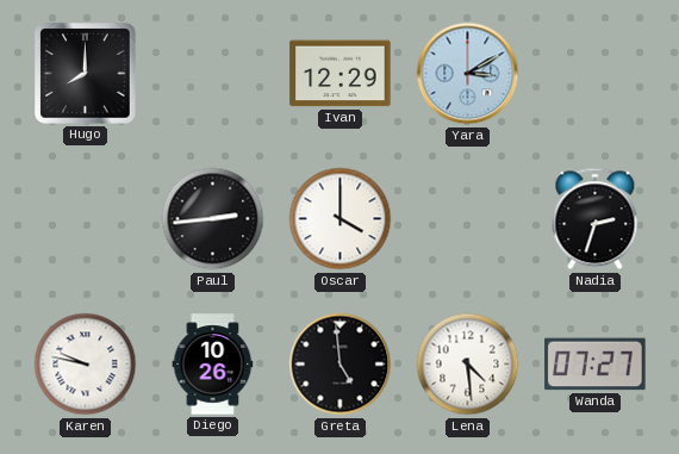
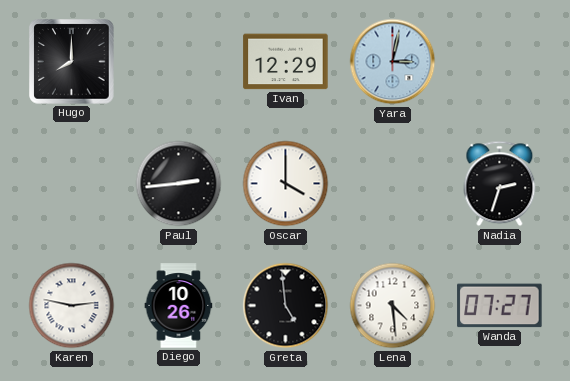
Yara: 3:10 -> 3:02 (393, 62)
Karen: 9:47 -> 2:47 (72, 306)
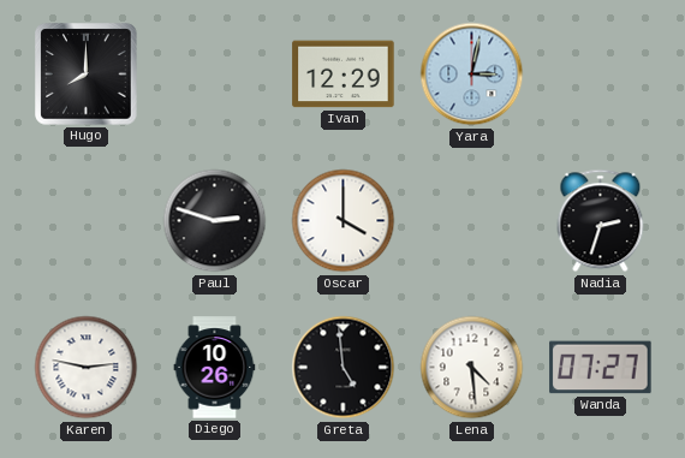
Paul: 2:44 -> 2:48 (215, 221)
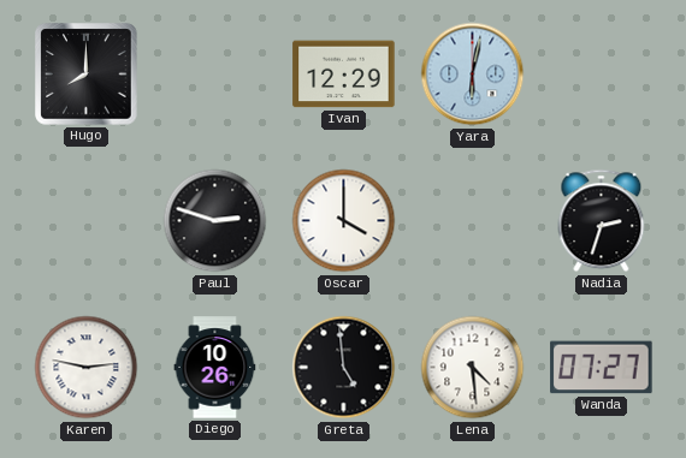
Yara: 3:02 -> 6:02 (473, 75)
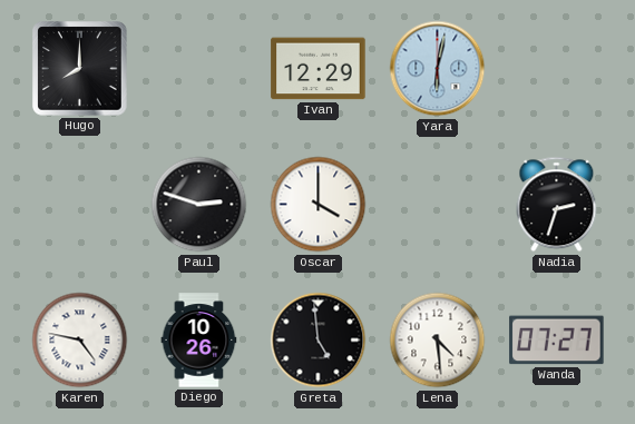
Karen: 2:47 -> 4:47 (80, 341)
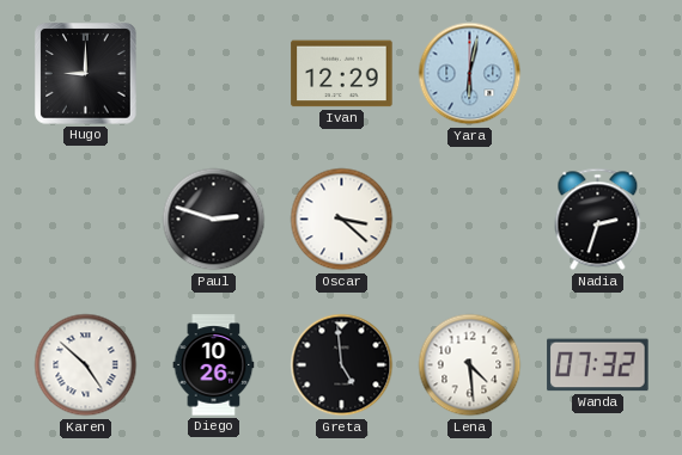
Hugo: 8:00 -> 9:00 (86, 74)
Oscar: 4:00 -> 3:22 (342, 220)
Karen: 4:47 -> 4:52 (86, 365)
Wanda: 07:27 -> 07:32 (598, 365)
